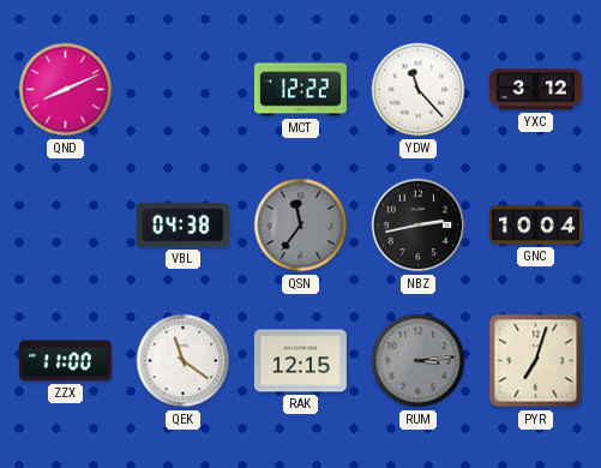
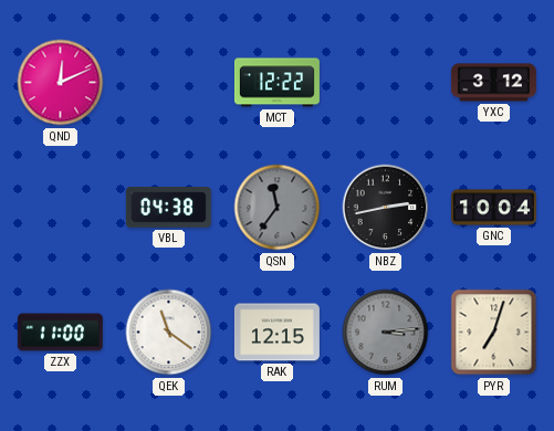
QND: 8:11 -> 12:11 (61, 83)
YDW: 11:23 -> none (419, 90)
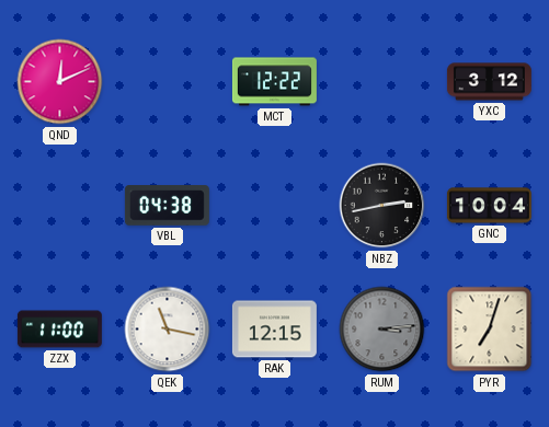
QSN: 11:36 -> none (278, 208)
QEK: 11:21 -> 11:17 (168, 330)
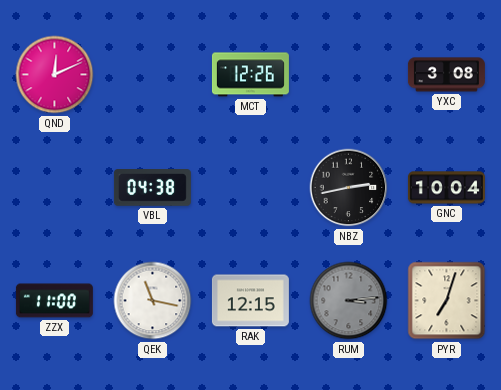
MCT: 12:22 -> 12:26 (250, 75)
YXC: 3:12 -> 3:08 (446, 75)
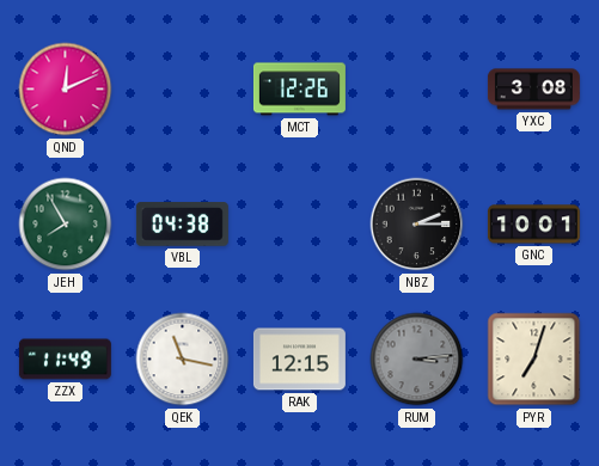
JEH: none -> 7:55 (66, 225)
NBZ: 2:43 -> 2:15 (417, 225)
GNC: 10:04 -> 10:01 (533, 225)
ZZX: 11:00 -> 11:49 (65, 360)
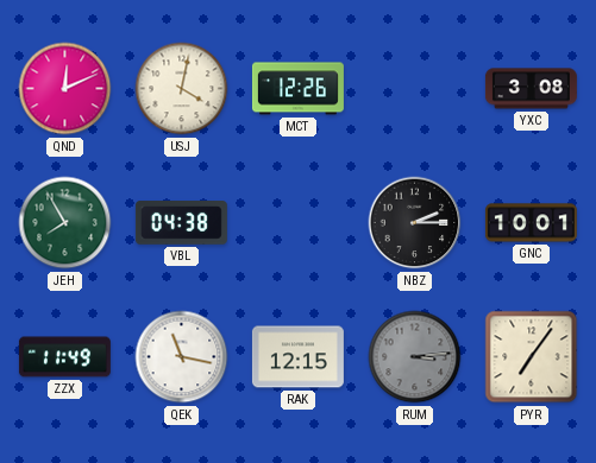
USJ: none -> 4:02 (182, 89)
PYR: 7:03 -> 7:06 (532, 357)
